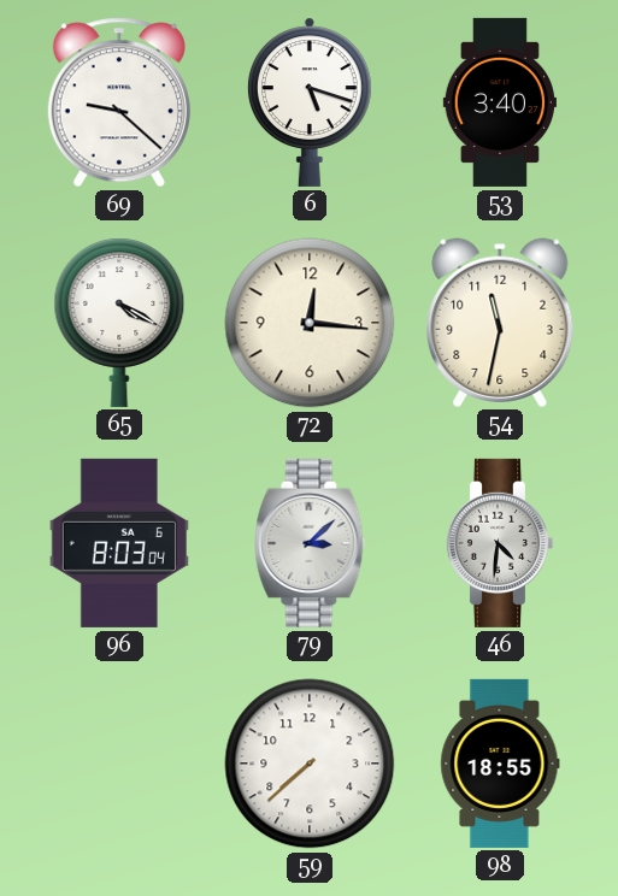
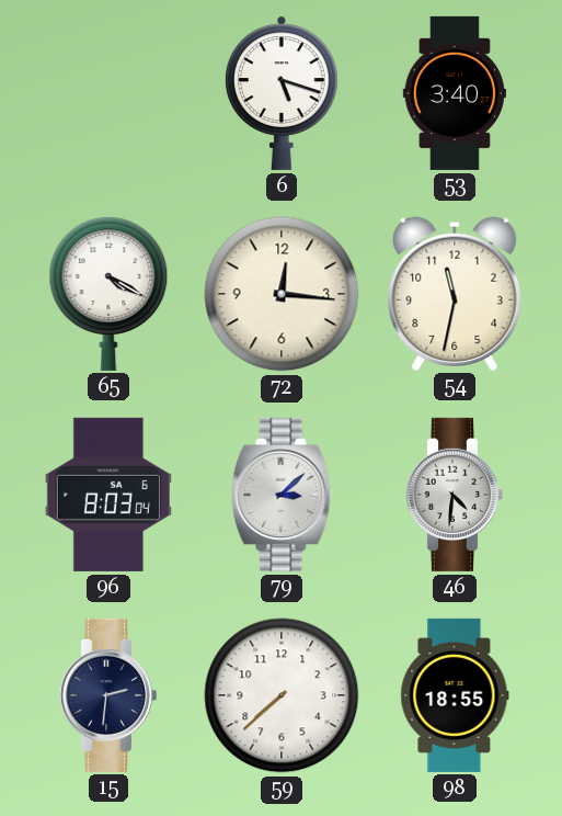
69: 9:22 -> none (119, 102)
15: none -> 2:31 (107, 695)
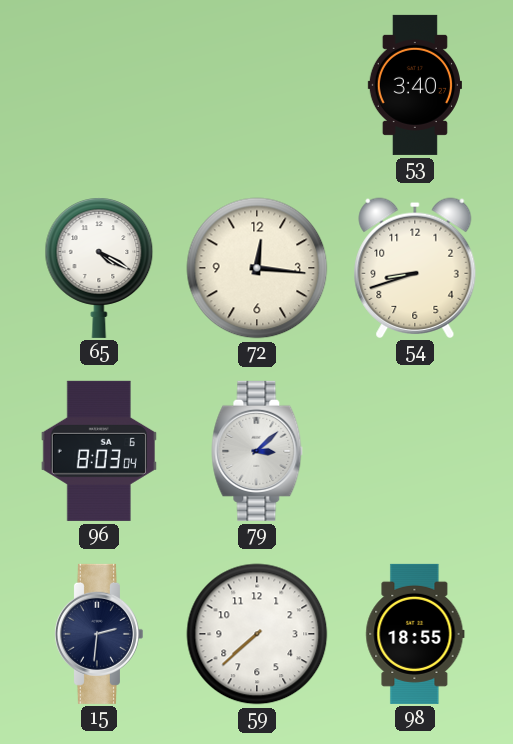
6: 5:18 -> none (282, 93)
54: 11:32 -> 8:42 (415, 268)
46: 4:31 -> none (454, 495)
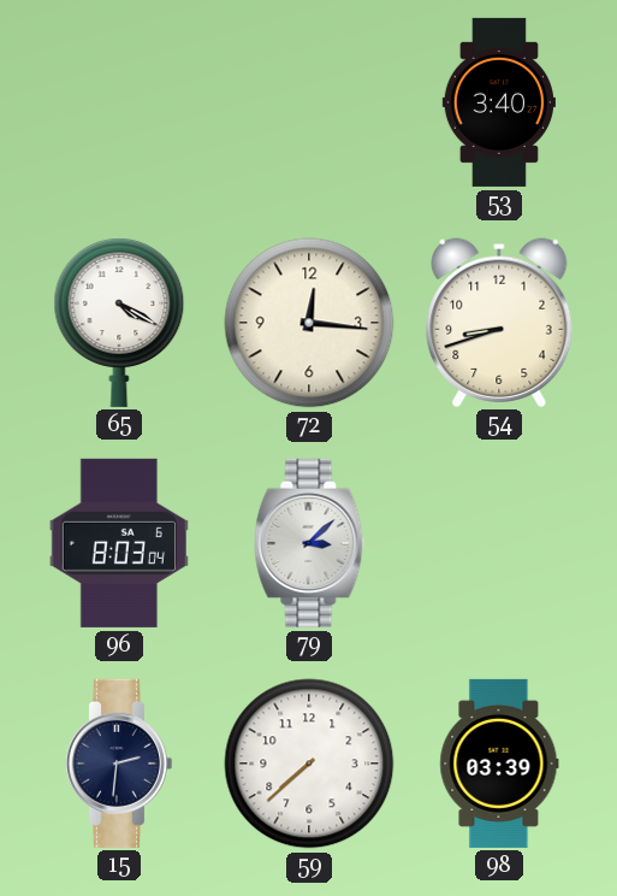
98: 18:55 -> 03:39 (499, 764)
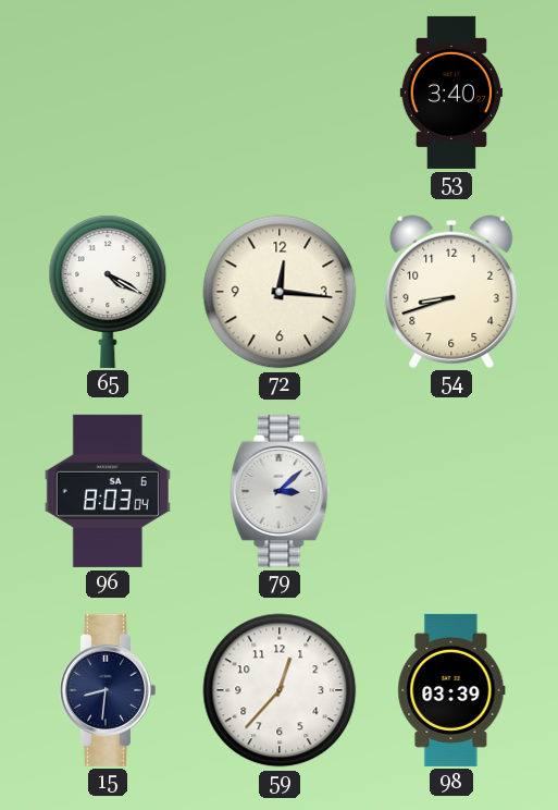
15: 2:31 -> 8:31 (107, 690)
59: 7:38 -> 12:37 (280, 690)
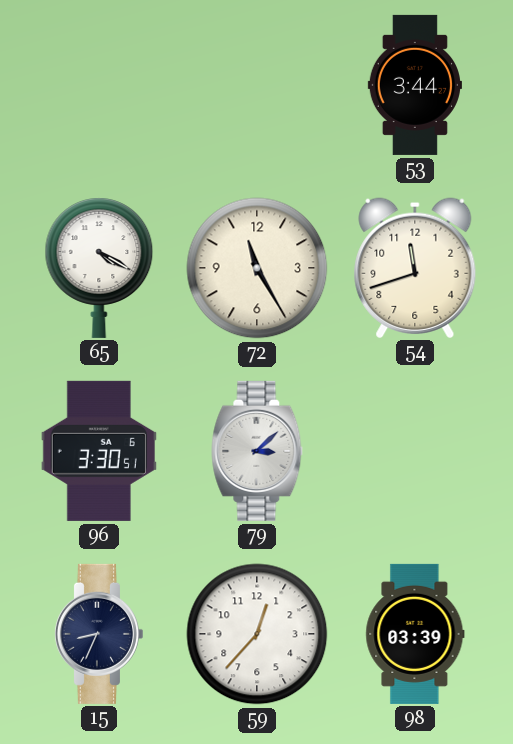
53: 3:40 -> 3:44 (415, 85)
72: 12:16 -> 11:25 (257, 268)
54: 8:42 -> 11:42 (415, 268)
96: 8:03 -> 3:30 (99, 451)
15: 8:31 -> 8:34 (98, 634)
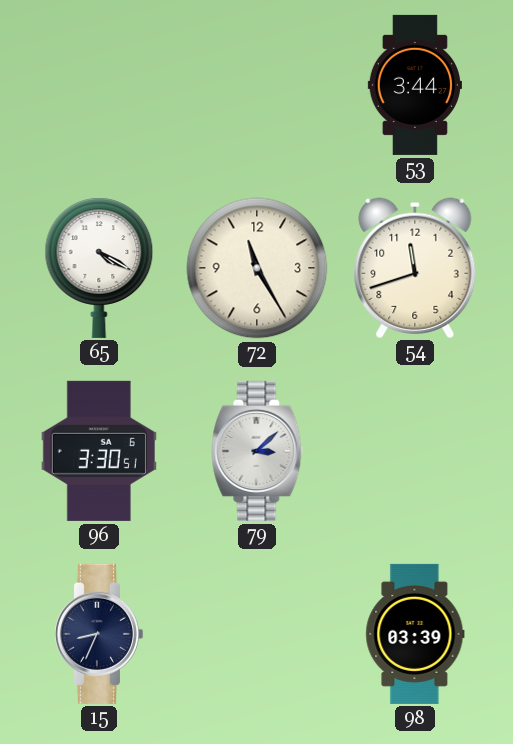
59: 12:37 -> none (257, 634)
